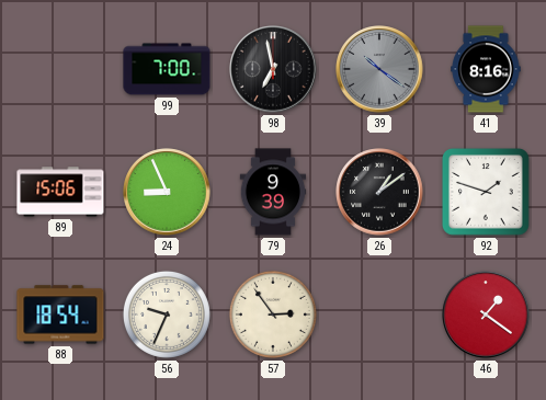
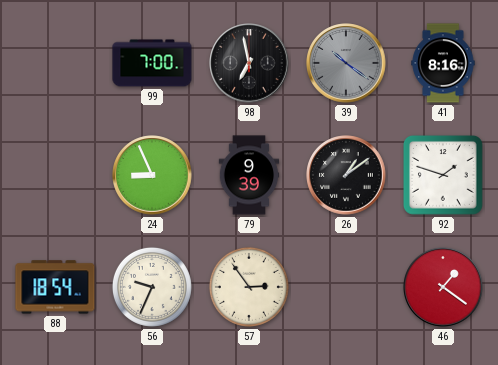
89: 15:06 -> none (60, 192)
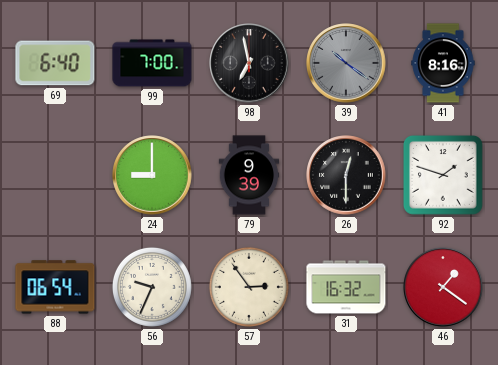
69: none -> 6:40 (55, 63)
24: 8:56 -> 9:00 (152, 175)
26: 1:09 -> 12:30 (346, 175)
88: 18:54 -> 06:54 (55, 287)
31: none -> 16:32 (346, 287)
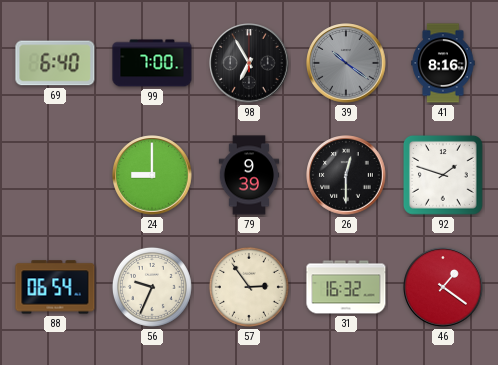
98: 6:58 -> 6:55 (249, 63)
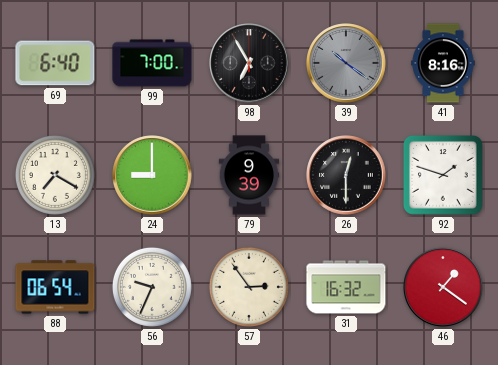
13: none -> 7:20 (55, 175)
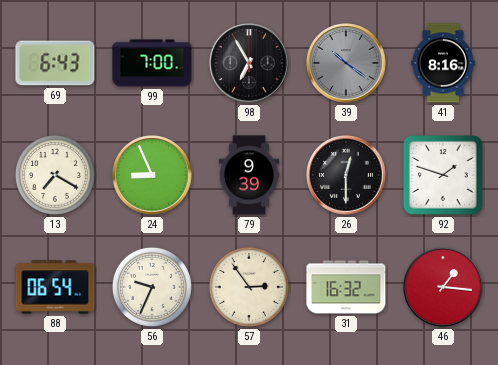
69: 6:40 -> 6:43 (55, 63)
24: 9:00 -> 8:56 (152, 175)
46: 1:21 -> 1:16 (443, 287)
